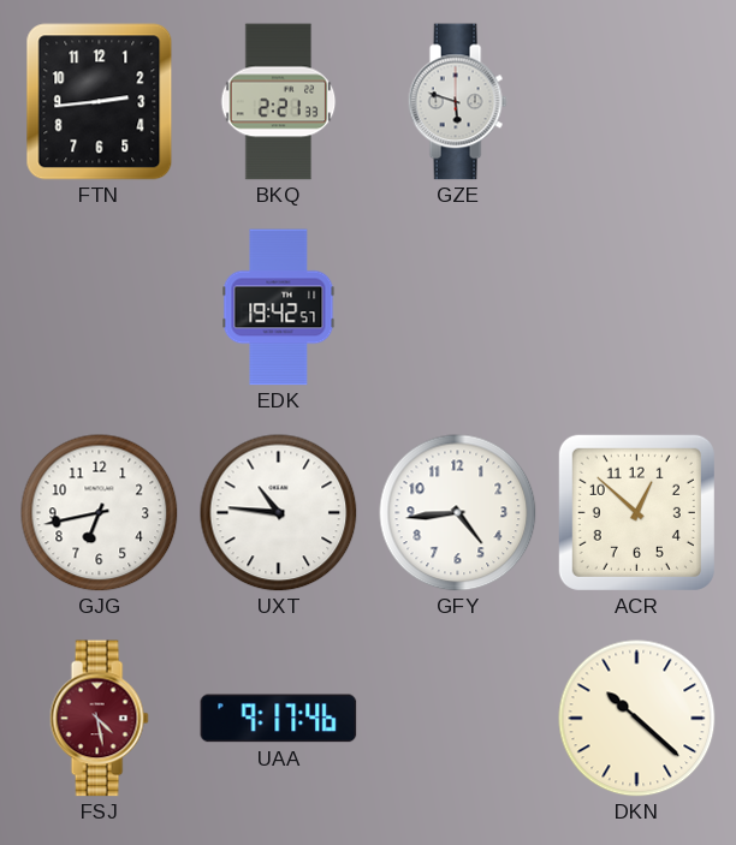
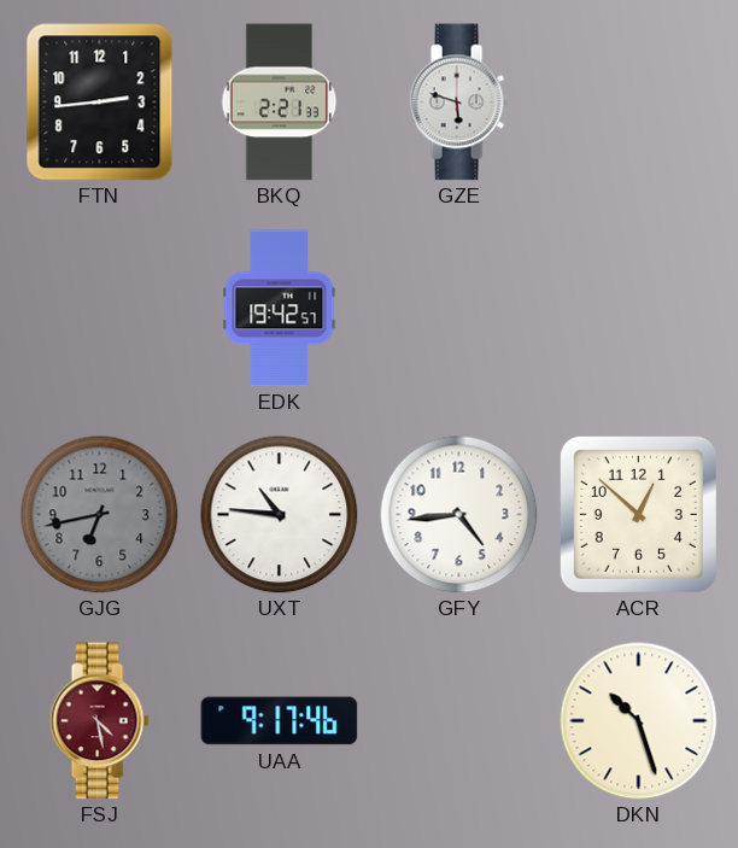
GJG dial: white -> grey (100, 515)
DKN: 10:22 -> 10:27 (639, 721)
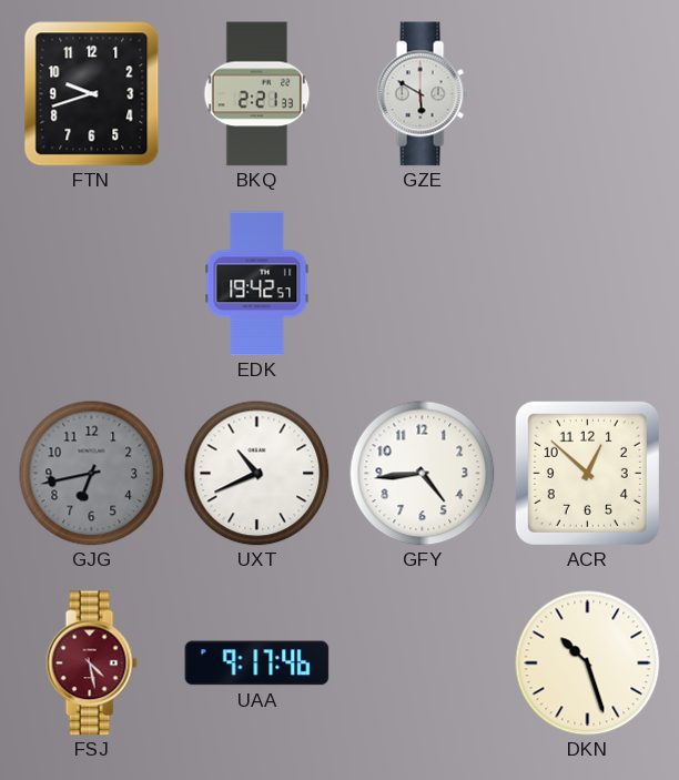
FTN: 2:44 -> 9:42 (92, 94)
GZE: 5:48 -> 5:50 (422, 94)
UXT: 10:46 -> 10:41 (257, 474)
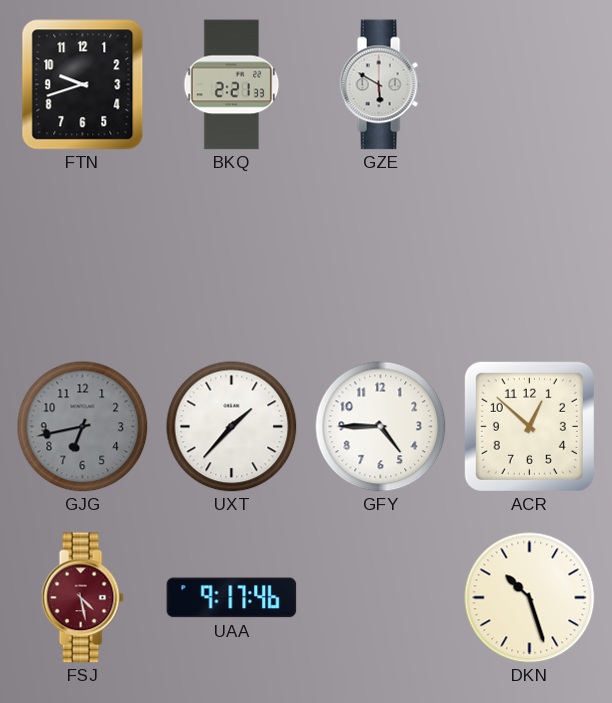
EDK: 19:42 -> none (257, 284)
UXT: 10:41 -> 1:37 (232, 427)
GFY: 4:44 -> 4:45 (381, 427)
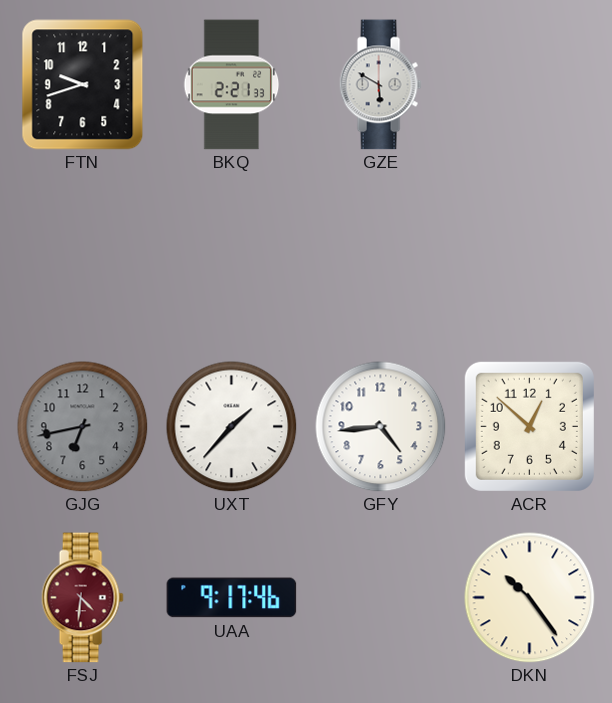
GFY: 4:45 -> 4:44 (381, 427)
FSJ: 4:28 -> 4:31 (82, 598)
DKN: 10:27 -> 10:24 (530, 598)
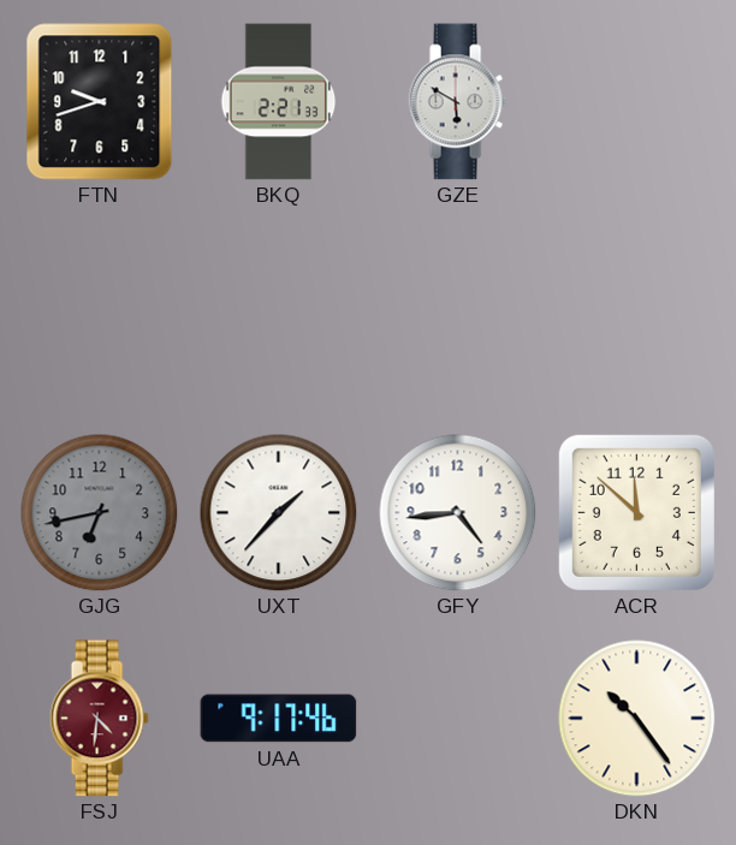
ACR: 12:52 -> 11:52 (636, 512)
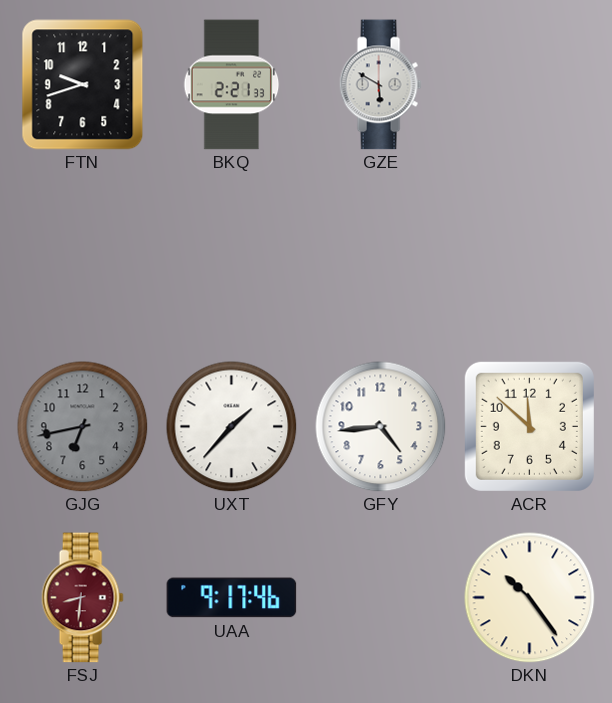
FSJ: 4:31 -> 8:31 (82, 598)
